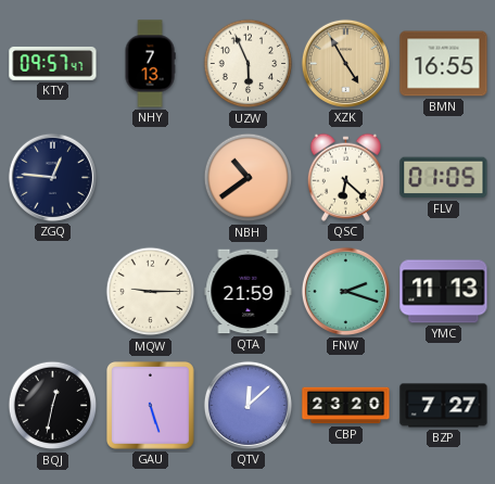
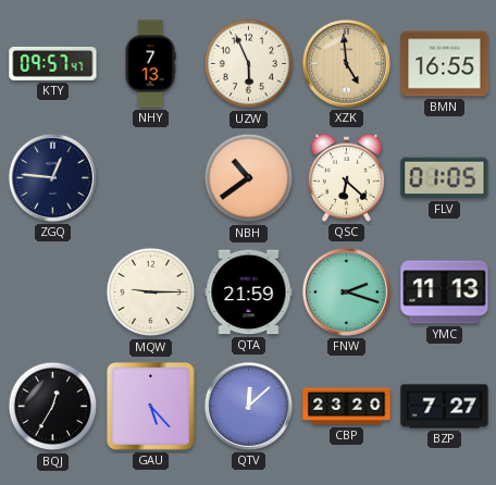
XZK: 4:55 -> 4:59 (346, 63)
BQJ: 12:32 -> 12:35 (53, 407)
GAU: 5:27 -> 5:23 (151, 407)
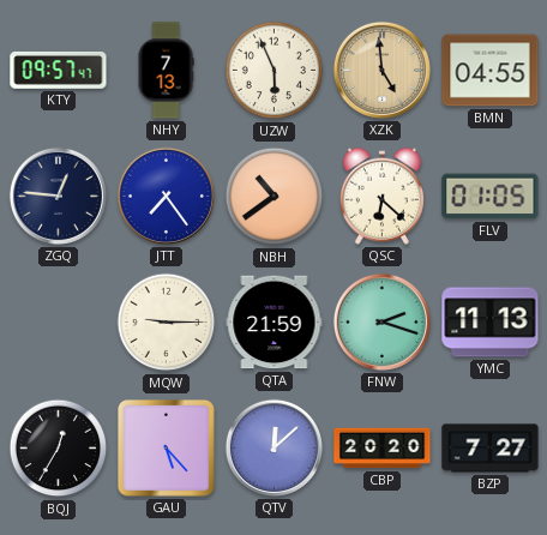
BMN: 16:55 -> 04:55 (491, 71)
JTT: none -> 7:24 (166, 196)
CBP: 23:20 -> 20:20 (383, 449)
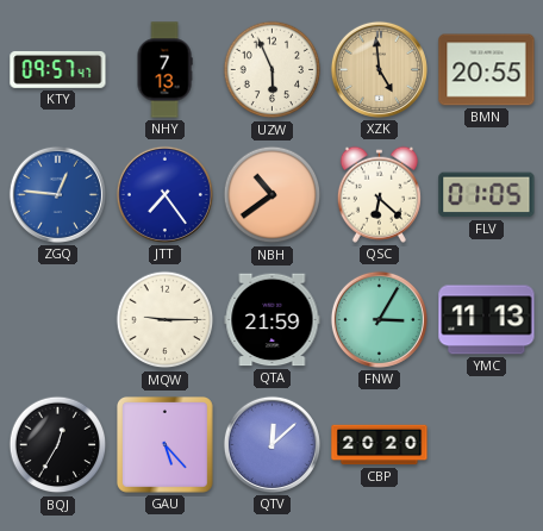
BMN: 04:55 -> 20:55 (487, 70)
ZGQ dial: navy -> blue (57, 194)
FNW: 2:18 -> 3:05 (379, 319)
BZP: 7:27 -> none (491, 449)
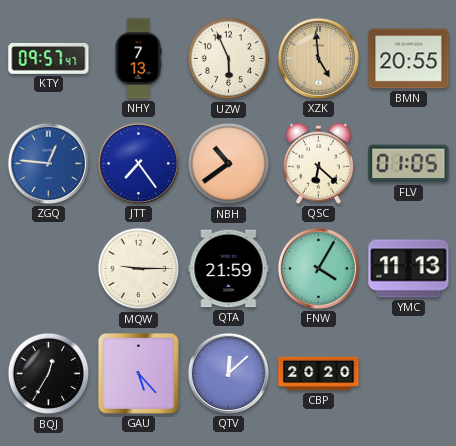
FNW: 3:05 -> 4:05 (318, 268)
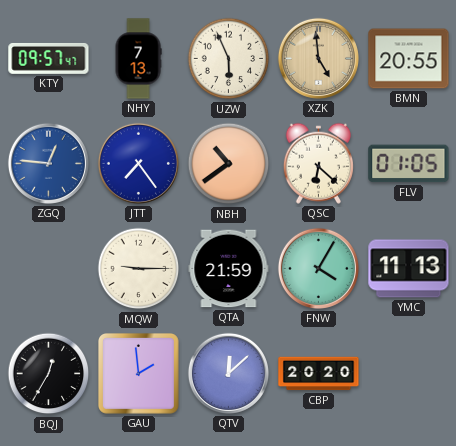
GAU: 5:23 -> 1:59 (139, 374)
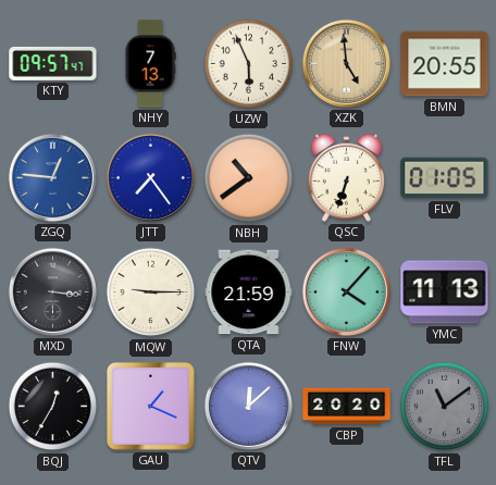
QSC: 6:22 -> 6:33 (346, 177)
MXD: none -> 3:16 (52, 291)
FNW: 4:05 -> 4:07 (346, 291)
GAU: 1:59 -> 1:19 (151, 407)
TFL: none -> 11:09 (445, 407)
